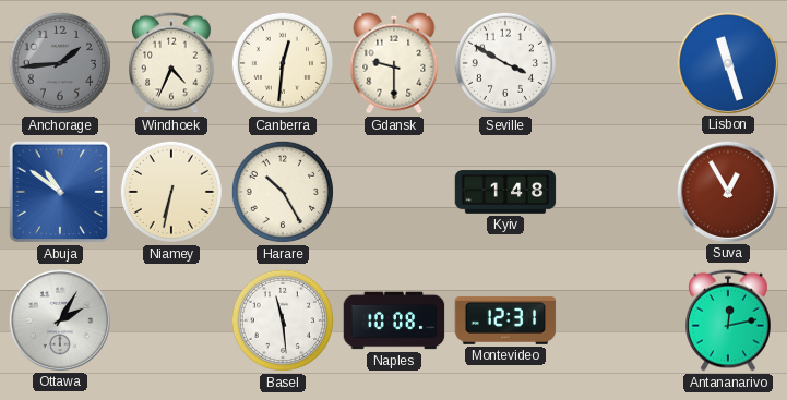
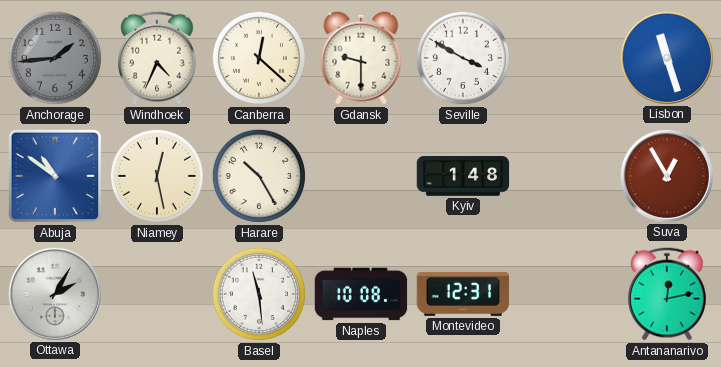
Canberra: 12:31 -> 12:22 (259, 58)
Niamey: 6:32 -> 12:28 (157, 176)
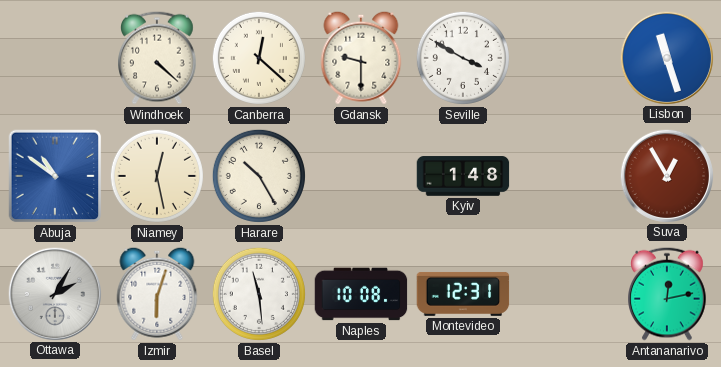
Anchorage: 1:44 -> none (55, 58)
Windhoek: 4:34 -> 4:22 (158, 58)
Izmir: none -> 6:03 (157, 294)
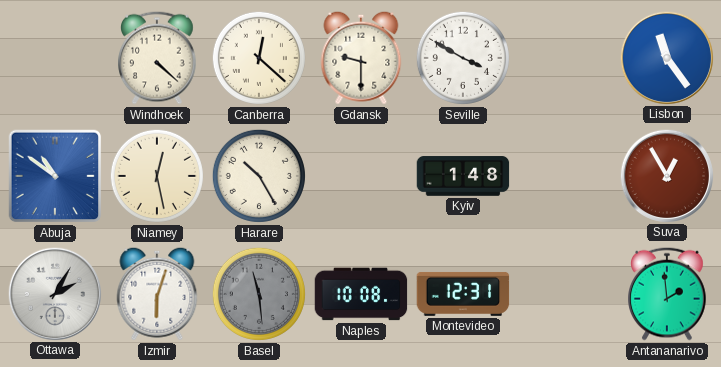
Lisbon: 11:27 -> 11:24 (666, 57)
Basel dial: white -> grey (259, 294)
Antananarivo: 12:13 -> 1:59 (668, 294)
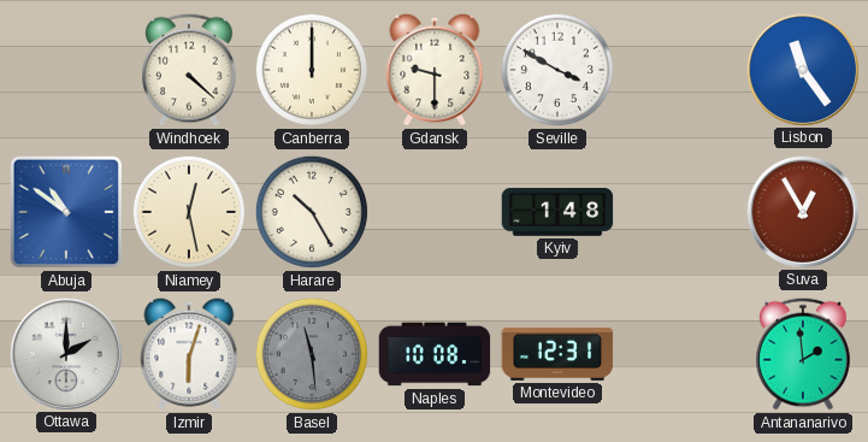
Canberra: 12:22 -> 12:00 (312, 70)
Ottawa: 2:05 -> 2:00 (65, 353)
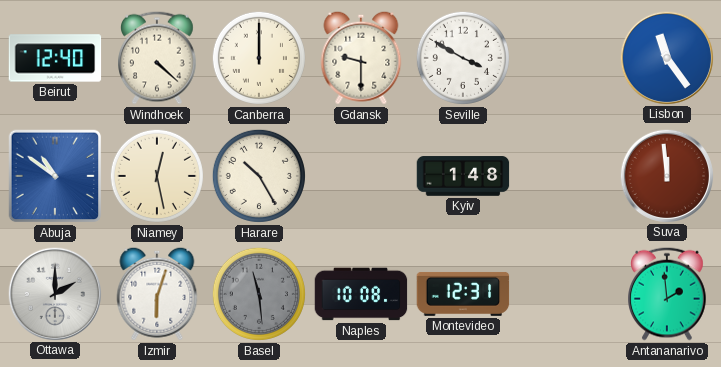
Beirut: none -> 12:40 (55, 58)
Suva: 12:55 -> 11:59 (666, 175)
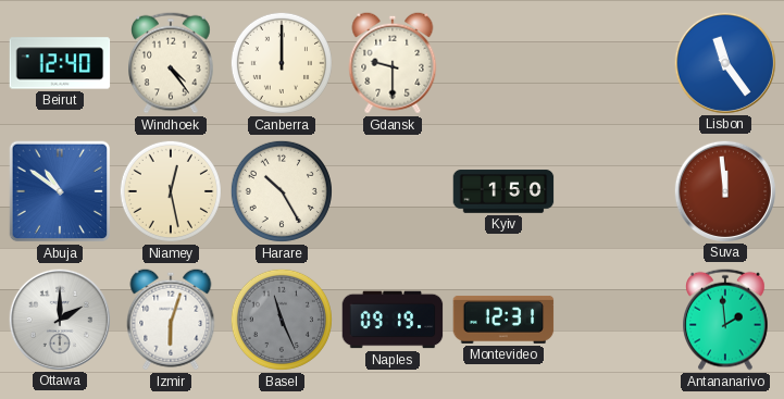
Windhoek: 4:22 -> 4:24 (172, 63)
Seville: 3:50 -> none (463, 58)
Kyiv: 1:48 -> 1:50 (503, 191)
Basel: 11:29 -> 11:26 (282, 320)
Naples: 10:08 -> 09:19 (393, 320)
